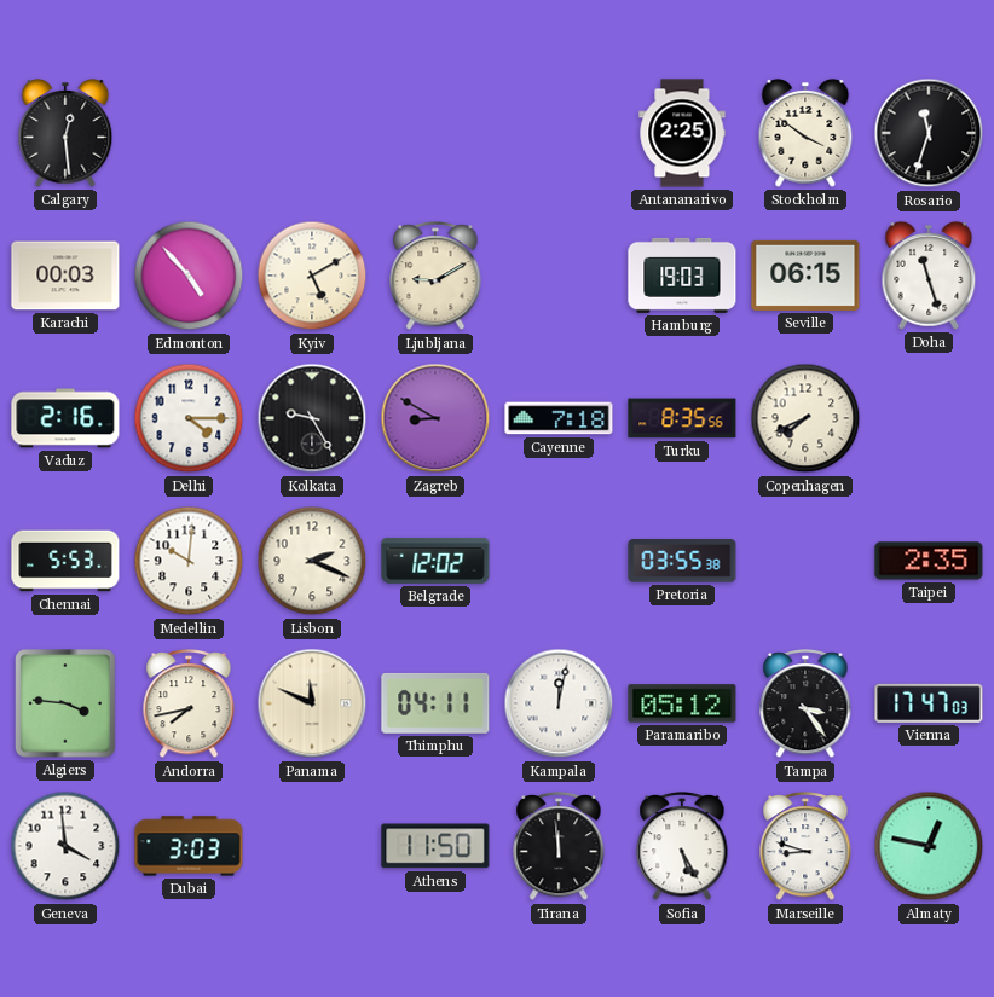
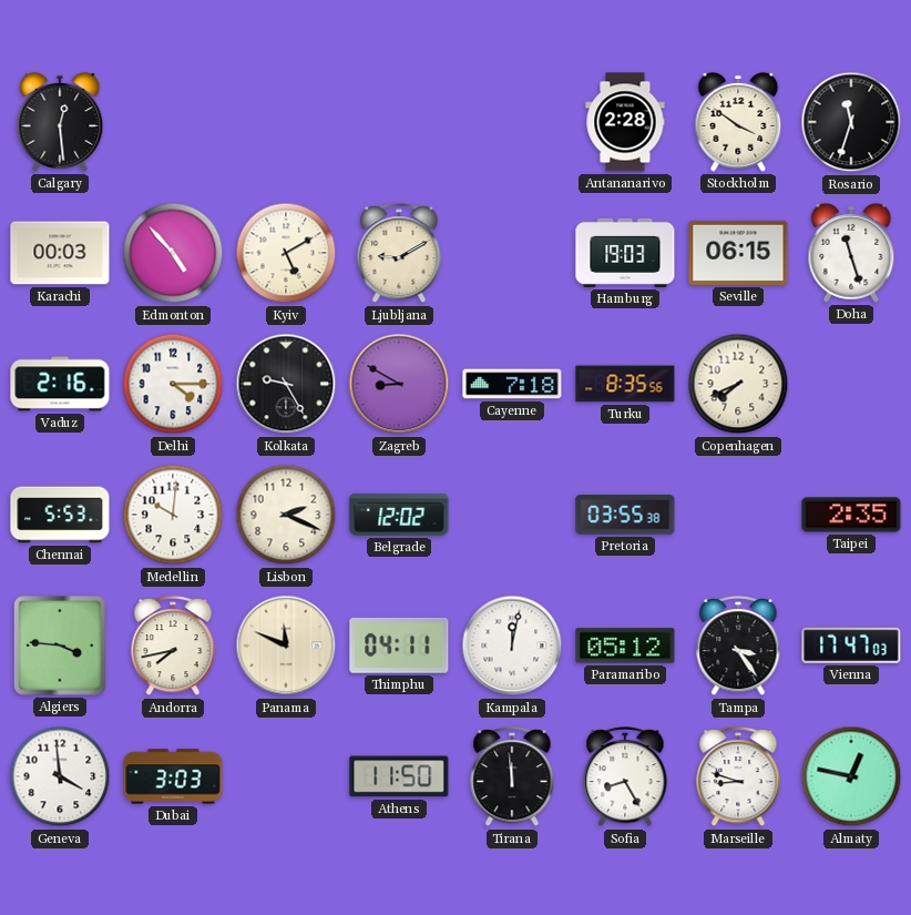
Antananarivo: 2:25 -> 2:28 (625, 122)
Sofia: 5:25 -> 8:25 (625, 777)
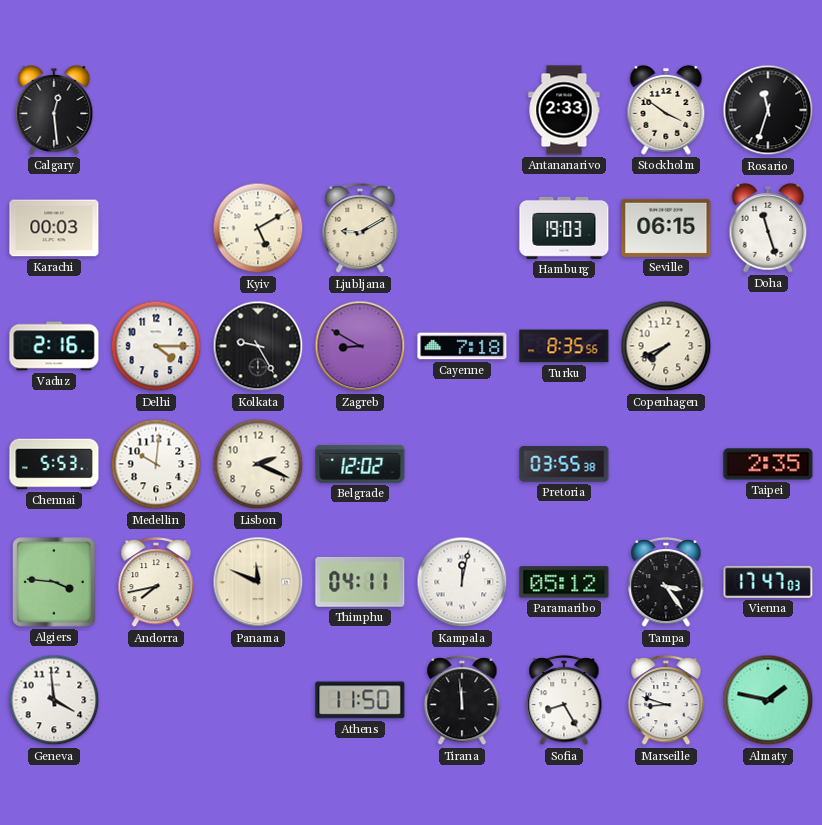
Antananarivo: 2:28 -> 2:33 (564, 110)
Edmonton: 4:53 -> none (173, 253)
Dubai: 3:03 -> none (173, 776)
Almaty: 12:47 -> 1:47 (768, 700)
